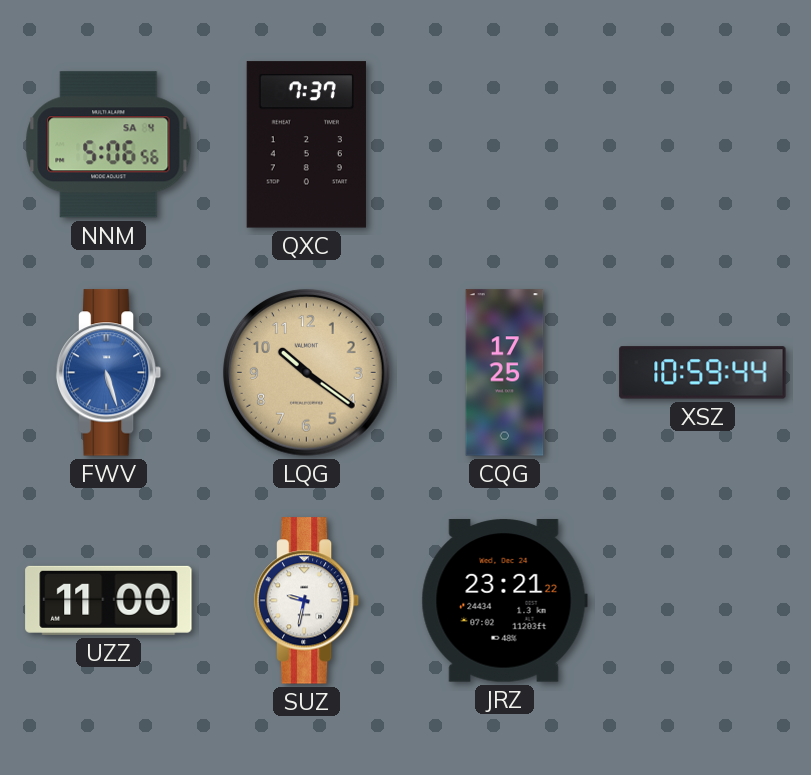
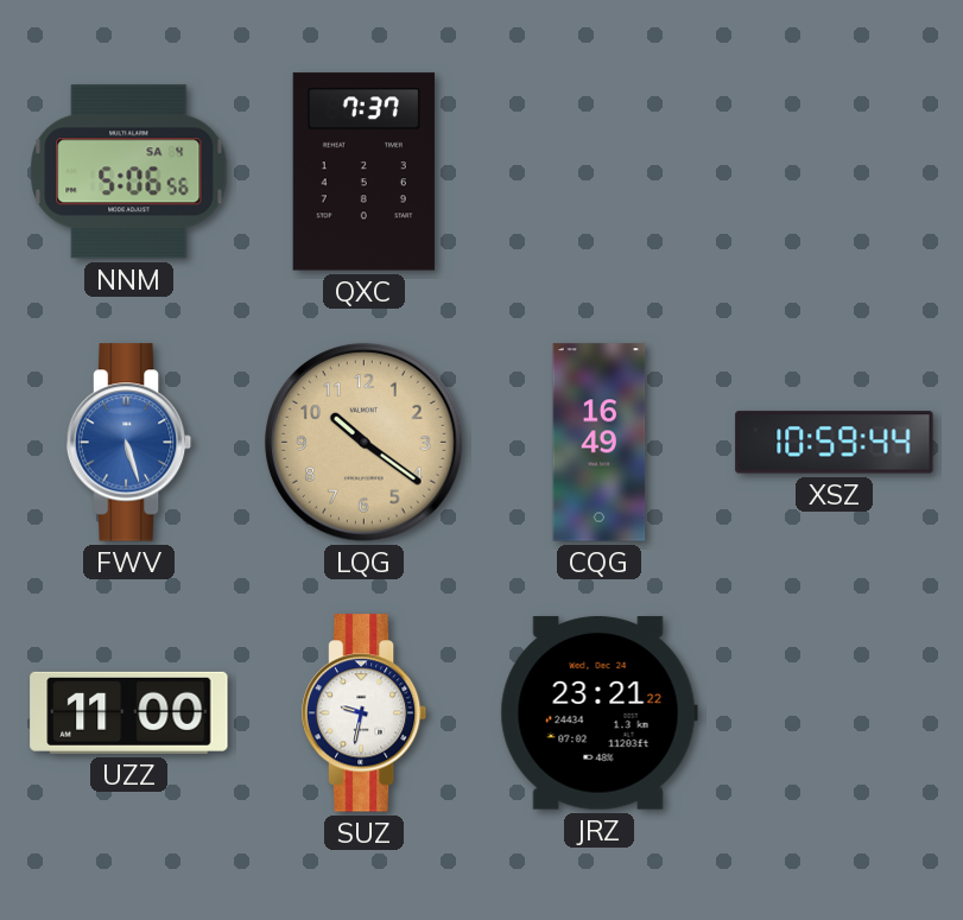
CQG: 17:25 -> 16:49 (600, 443)
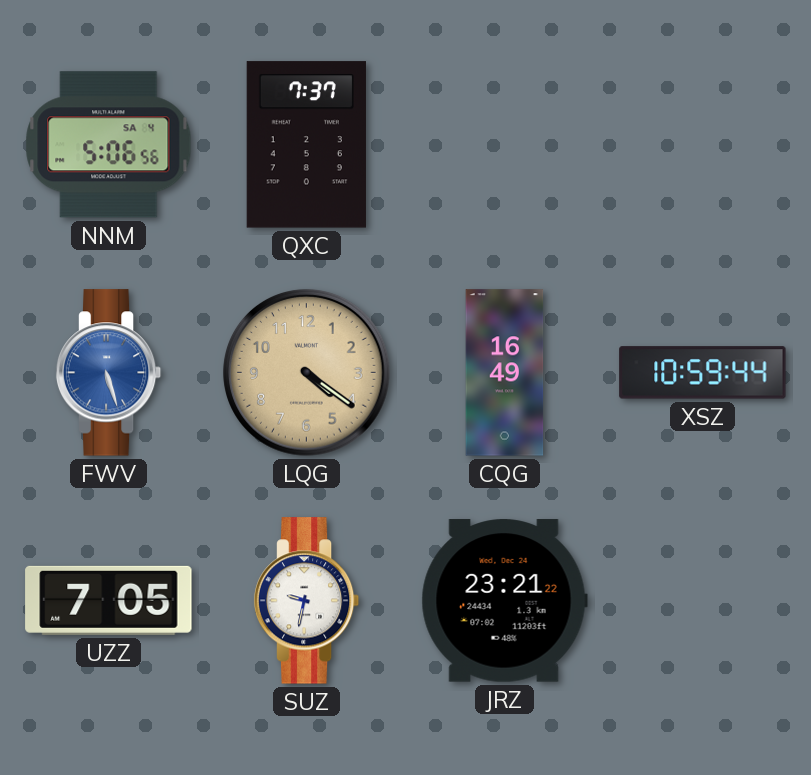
LQG: 10:21 -> 4:21 (307, 373)
UZZ: 11:00 -> 7:05 (109, 600)
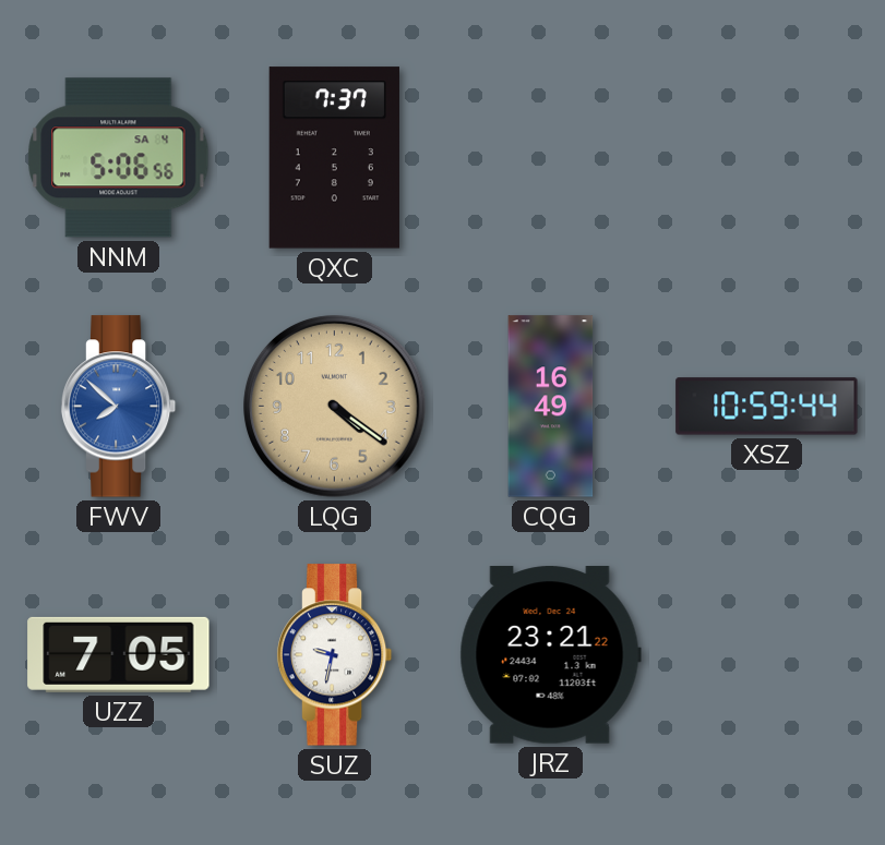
FWV: 5:27 -> 7:52 (119, 407)
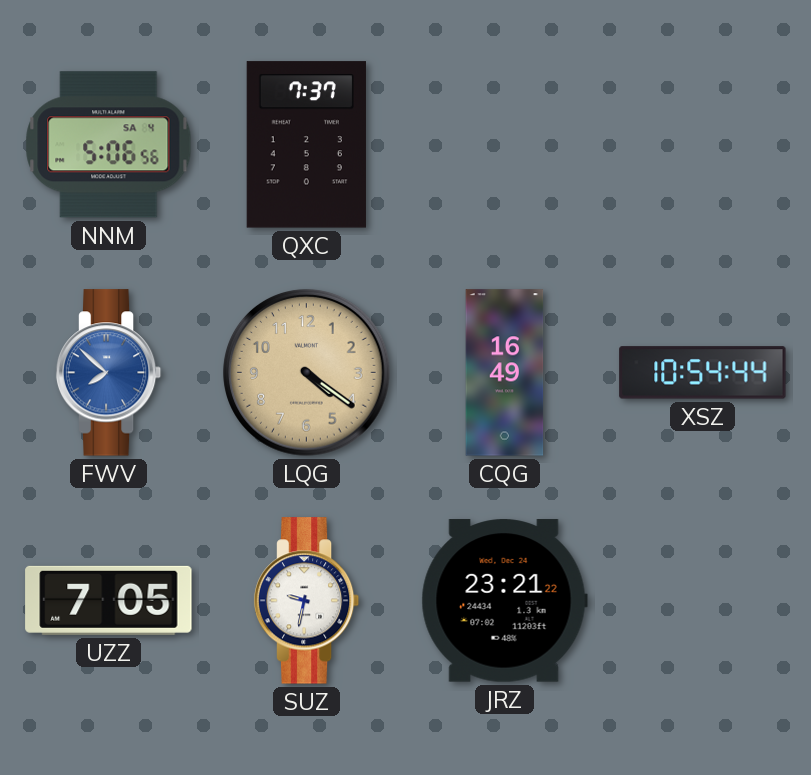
XSZ: 10:59 -> 10:54 (703, 373)
